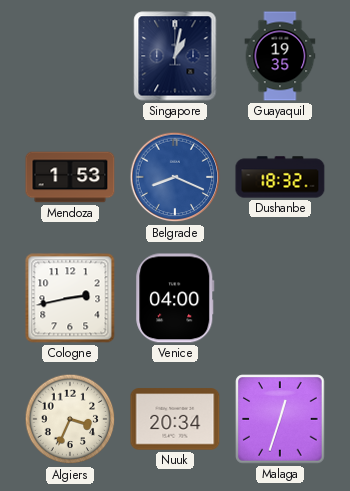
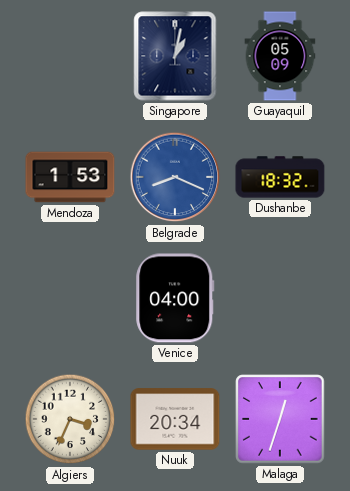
Guayaquil: 19:35 -> 05:09 (280, 56)
Cologne: 2:43 -> none (70, 298)
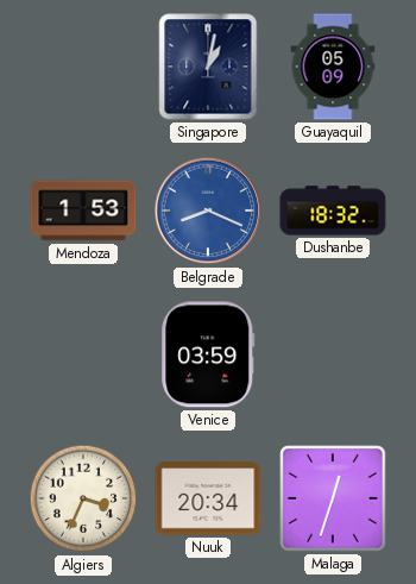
Venice: 04:00 -> 03:59 (208, 354)
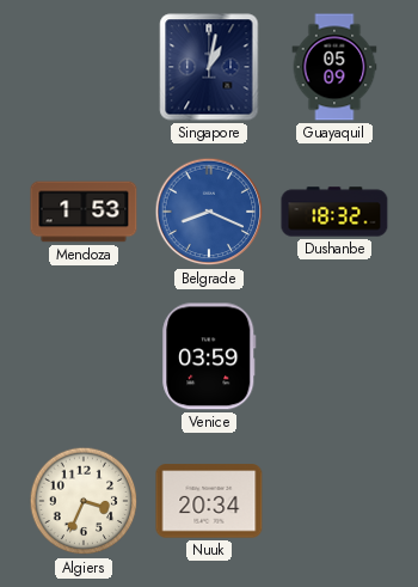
Malaga: 12:33 -> none (333, 498)
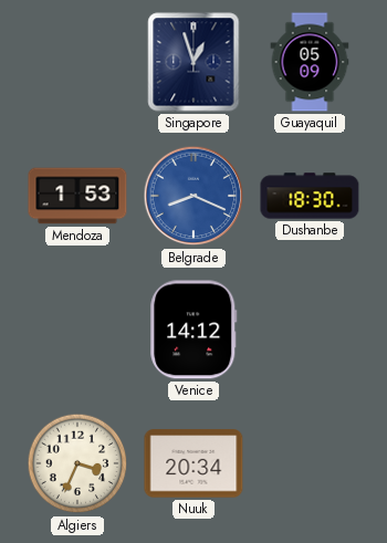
Singapore: 1:02 -> 12:57 (193, 62)
Dushanbe: 18:32 -> 18:30 (310, 196)
Venice: 03:59 -> 14:12 (193, 330)
